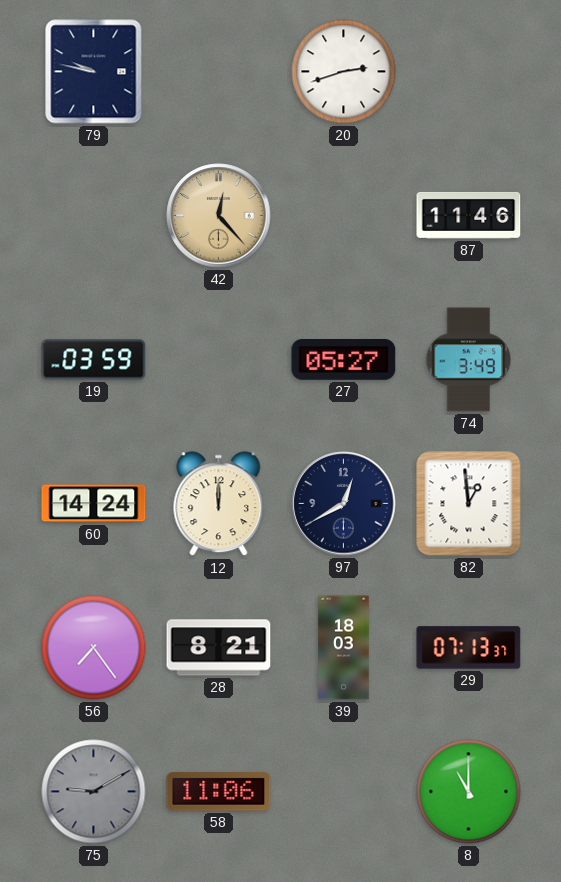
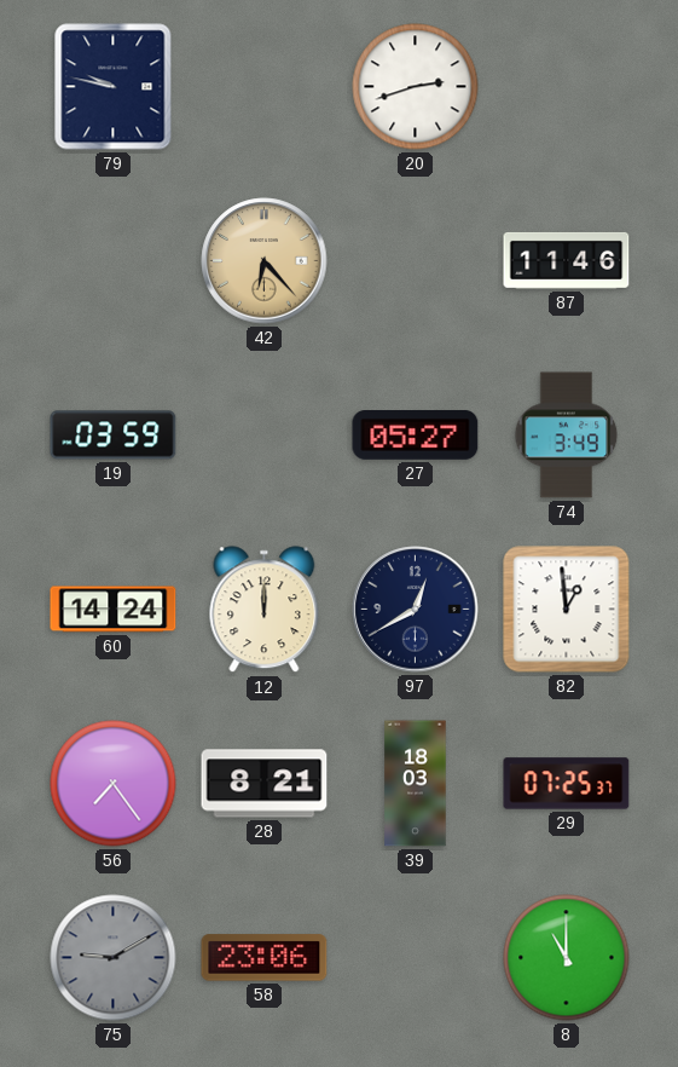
42: 12:23 -> 6:23 (265, 261)
29: 07:13 -> 07:25 (567, 784)
58: 11:06 -> 23:06 (265, 958)
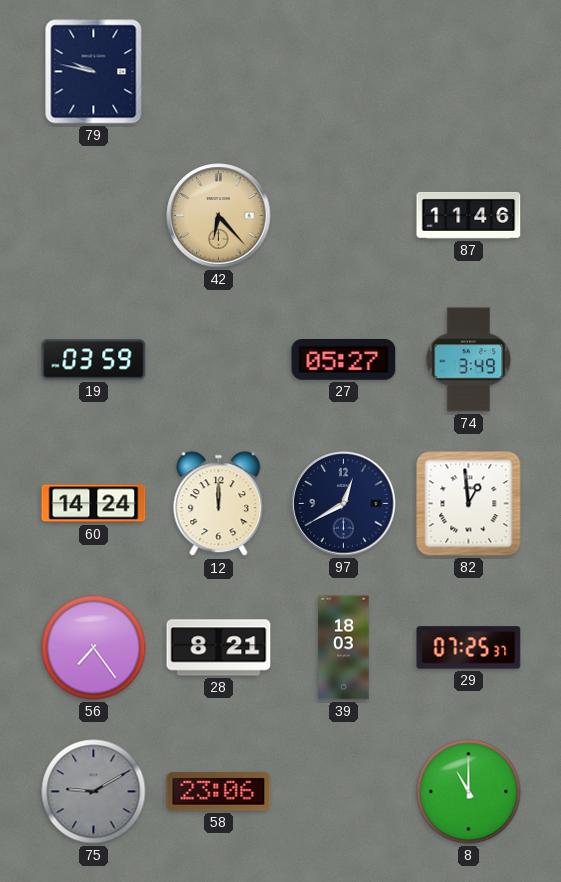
20: 2:42 -> none (416, 87)
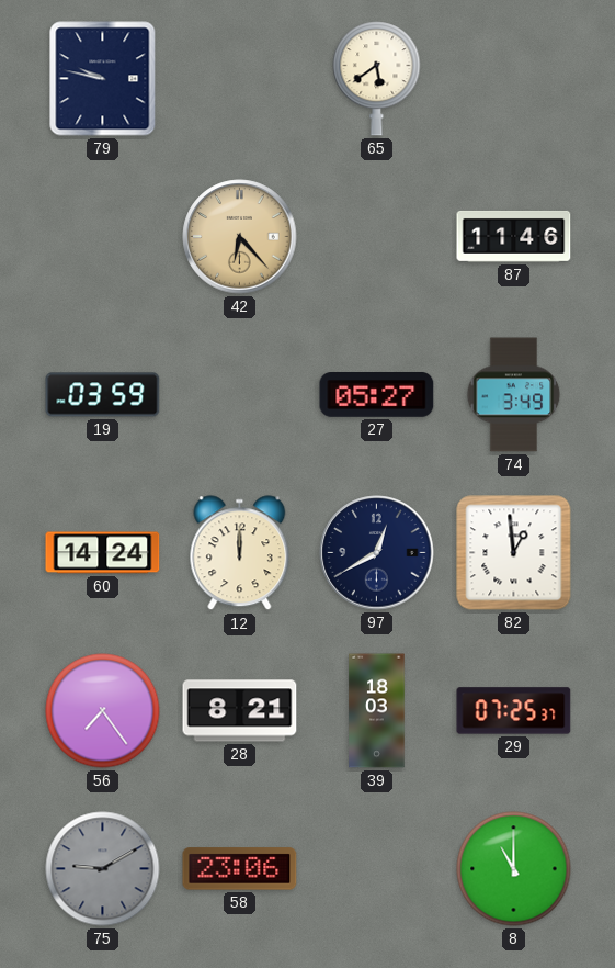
65: none -> 5:39 (377, 79)
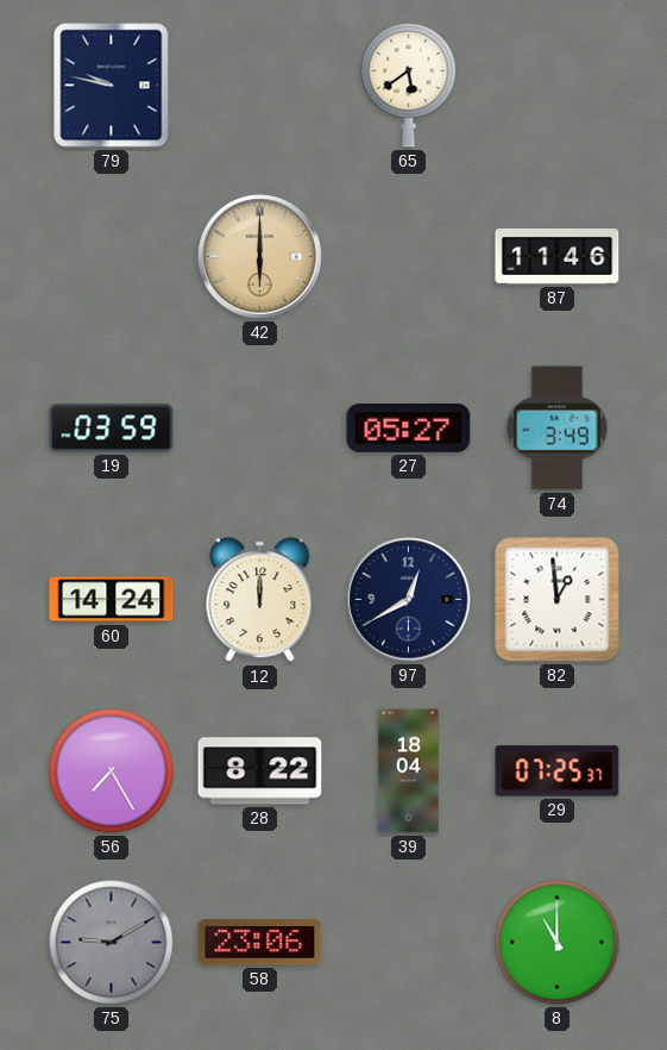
42: 6:23 -> 6:00 (260, 257)
56: 7:24 -> 7:25 (112, 771)
28: 8:21 -> 8:22 (260, 771)
39: 18:03 -> 18:04 (409, 771)
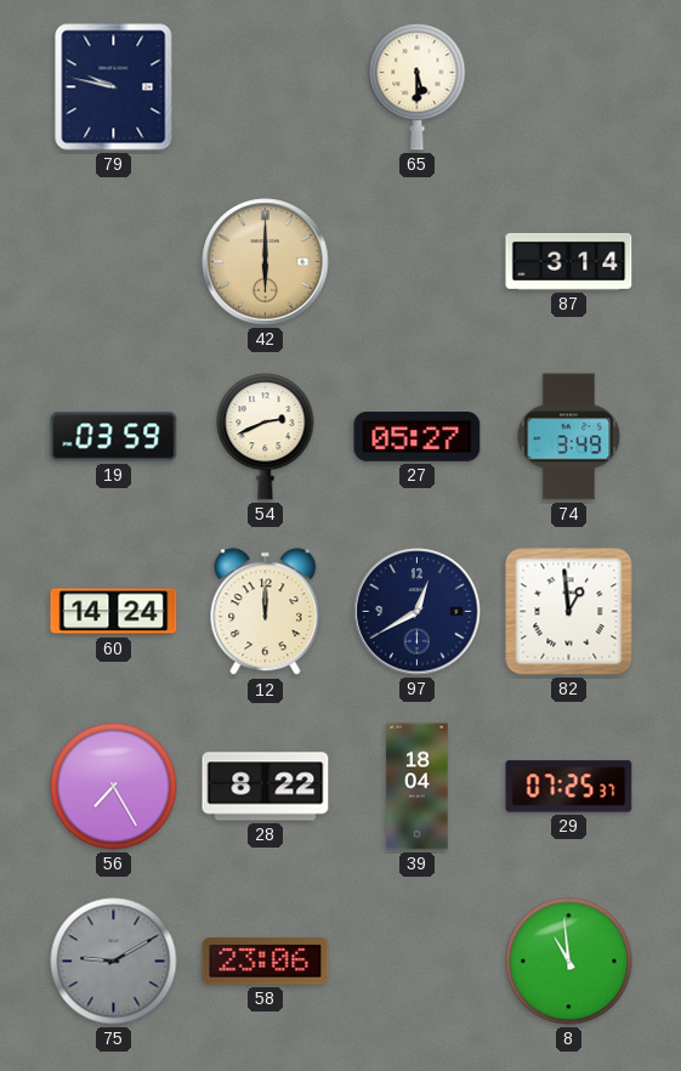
65: 5:39 -> 5:30 (418, 87)
87: 11:46 -> 3:14 (569, 261)
54: none -> 2:41 (266, 437)
8: 11:00 -> 10:59 (569, 962)
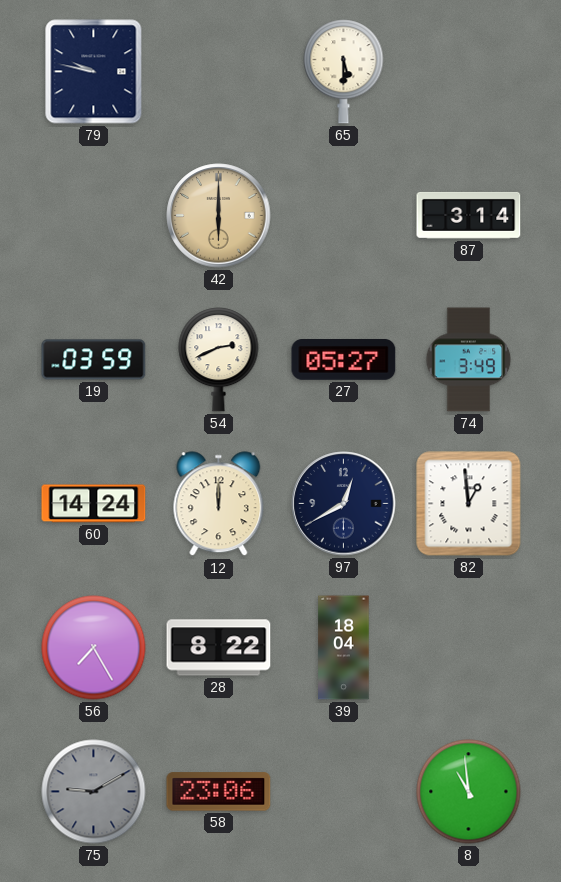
29: 07:25 -> none (569, 787)
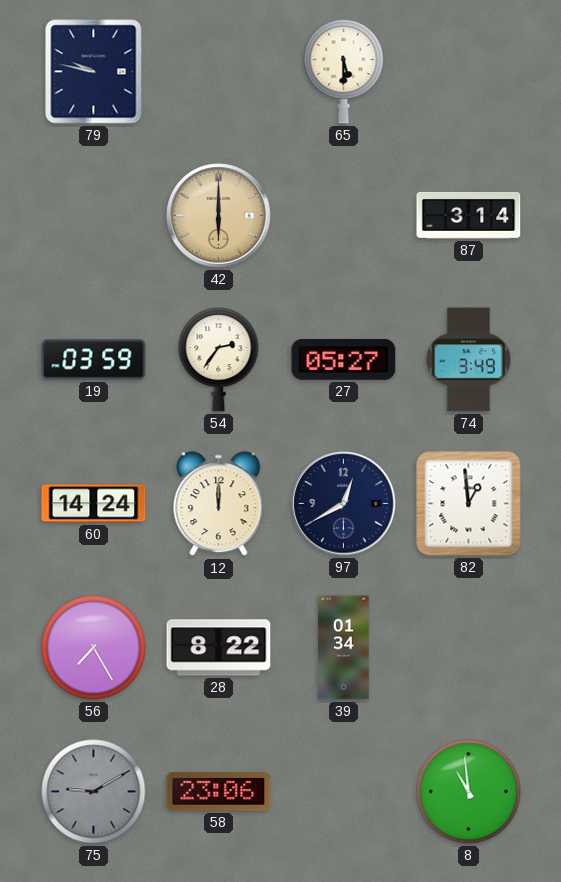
54: 2:41 -> 2:36 (219, 360)
39: 18:04 -> 01:34 (344, 648)
